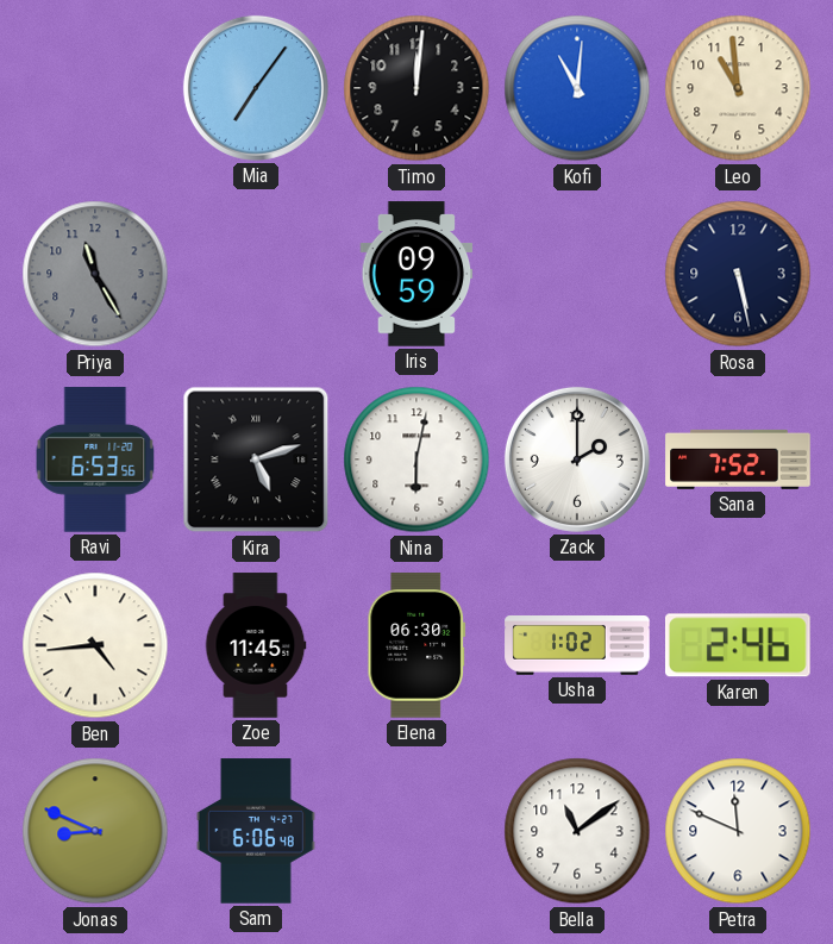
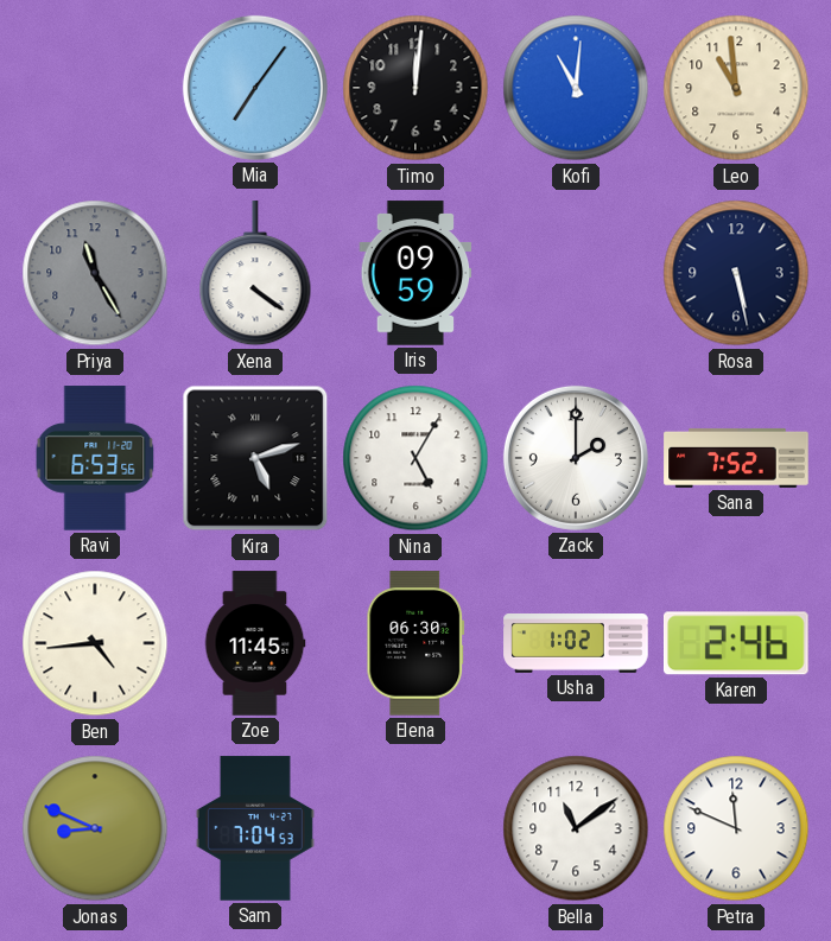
Xena: none -> 4:21 (255, 274)
Nina: 6:02 -> 5:05 (415, 458)
Sam: 6:06 -> 7:04 (255, 828)
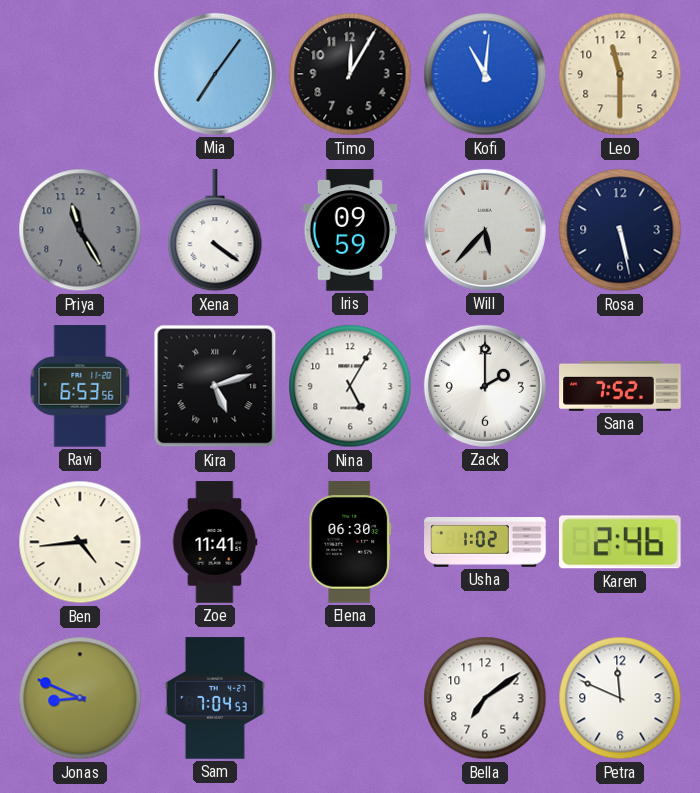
Timo: 12:01 -> 12:05 (350, 74)
Leo: 10:59 -> 11:30 (620, 74)
Will: none -> 5:37 (485, 230)
Zoe: 11:45 -> 11:41 (215, 542)
Bella: 11:09 -> 7:09 (485, 698)
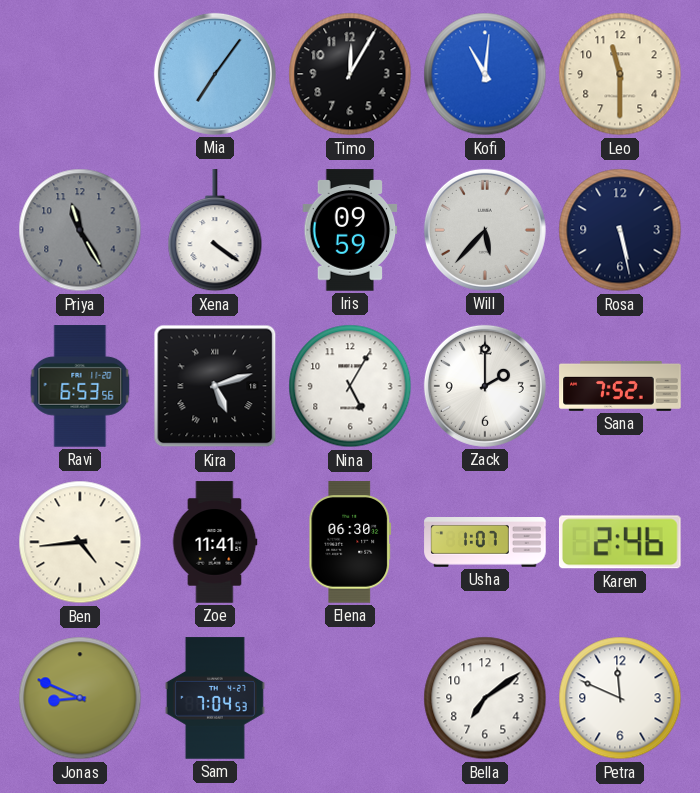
Usha: 1:02 -> 1:07 (485, 543)
